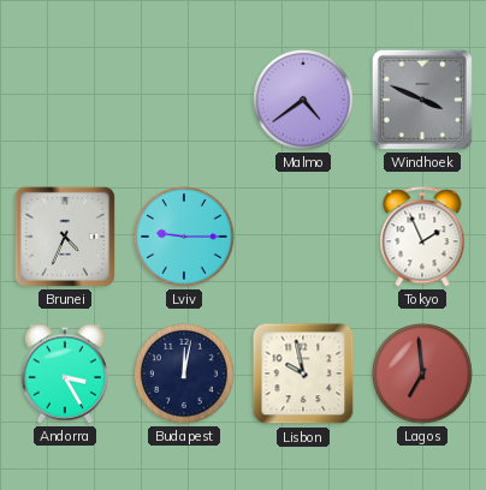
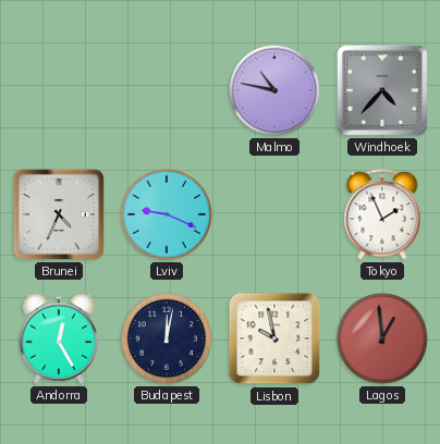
Malmo: 4:39 -> 10:47 (274, 90)
Windhoek: 3:49 -> 4:37 (382, 90)
Lviv: 9:15 -> 9:19 (167, 214)
Andorra: 3:25 -> 12:25 (58, 338)
Lagos: 6:59 -> 12:59 (382, 338)
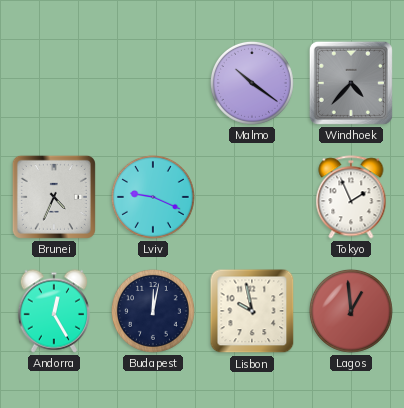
Malmo: 10:47 -> 10:21 (252, 83)
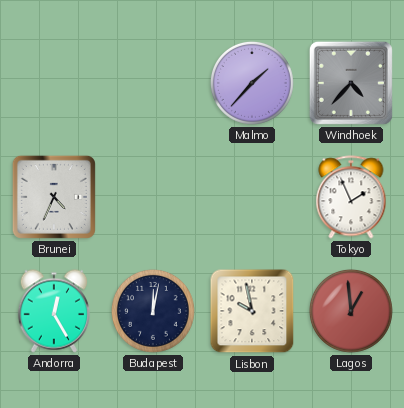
Malmo: 10:21 -> 1:37 (252, 83)
Lviv: 9:19 -> none (153, 197)
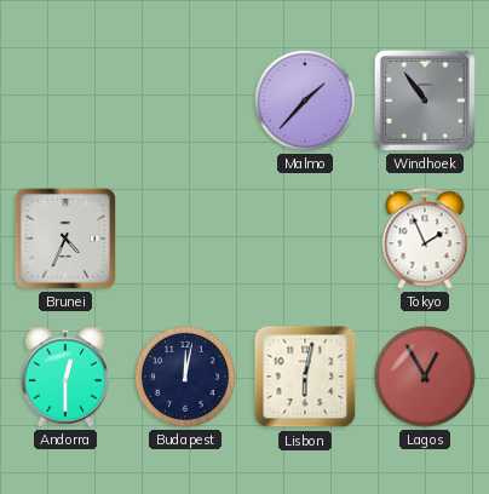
Windhoek: 4:37 -> 10:54 (425, 100)
Andorra: 12:25 -> 12:30 (64, 377)
Lisbon: 9:58 -> 6:02 (305, 377)
Lagos: 12:59 -> 12:55 (425, 377)
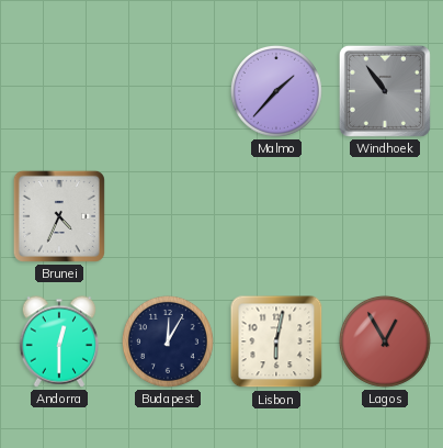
Tokyo: 1:56 -> none (425, 239)
Budapest: 12:02 -> 12:05 (168, 341)
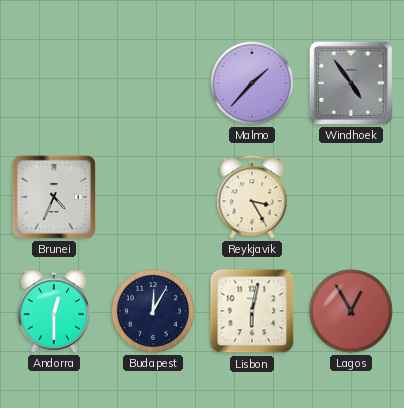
Windhoek: 10:54 -> 4:54 (351, 83)
Reykjavik: none -> 3:25 (252, 197)
